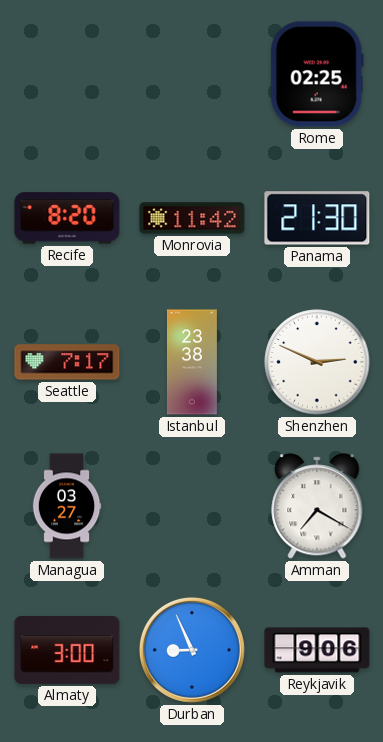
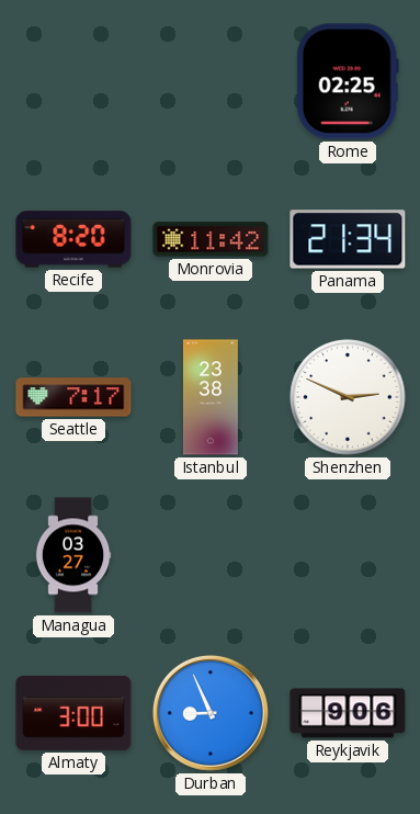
Panama: 21:30 -> 21:34 (348, 239)
Amman: 7:20 -> none (317, 506)
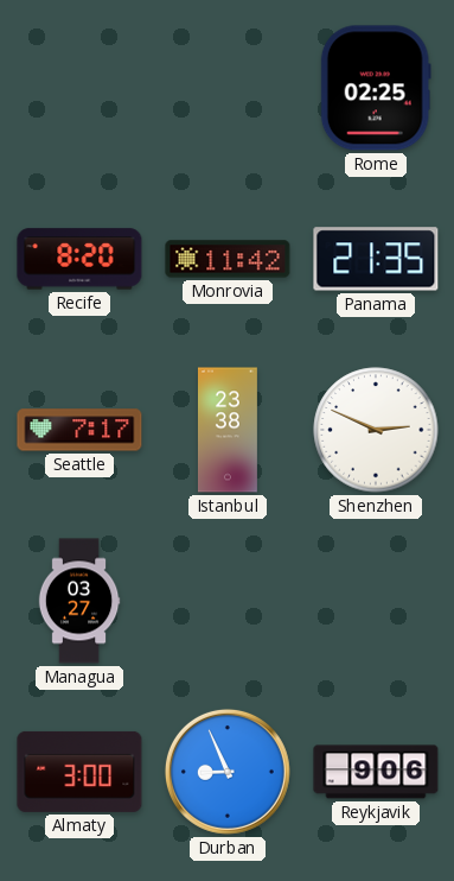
Panama: 21:34 -> 21:35 (376, 259)
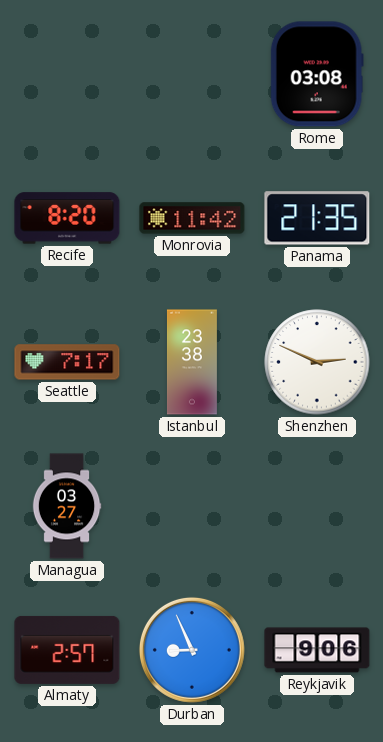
Rome: 02:25 -> 03:08 (317, 74)
Almaty: 3:00 -> 2:57 (67, 650)
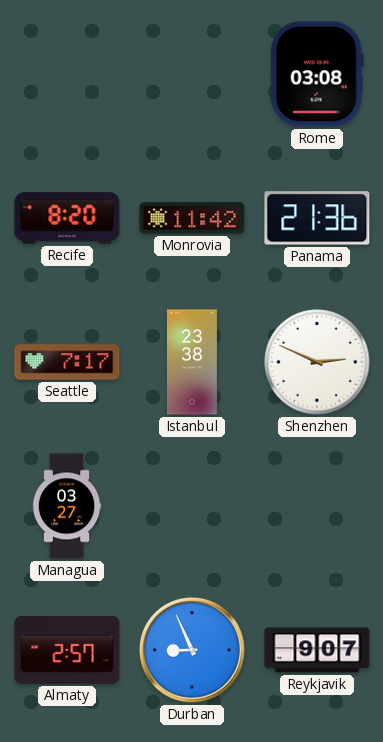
Panama: 21:35 -> 21:36 (317, 218)
Reykjavik: 9:06 -> 9:07 (317, 650)
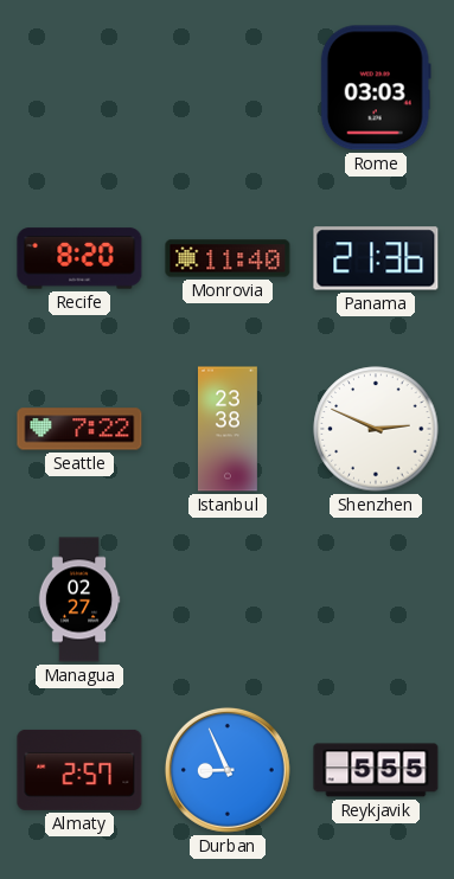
Rome: 03:08 -> 03:03 (376, 88)
Monrovia: 11:42 -> 11:40 (228, 258)
Seattle: 7:17 -> 7:22 (79, 429)
Managua: 03:27 -> 02:27 (79, 599)
Reykjavik: 9:07 -> 5:55 (376, 770)
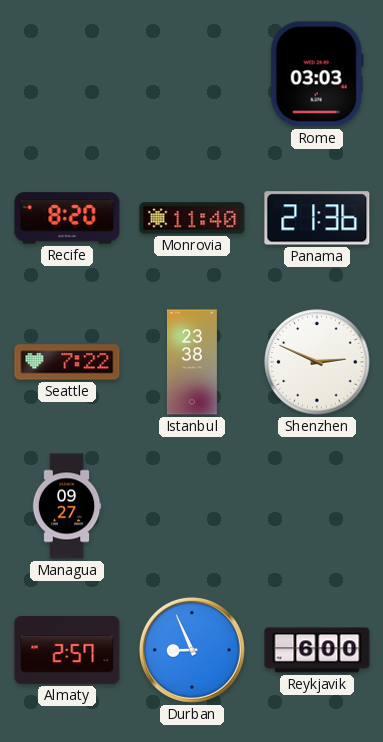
Managua: 02:27 -> 09:27 (67, 506)
Reykjavik: 5:55 -> 6:00 (317, 650)
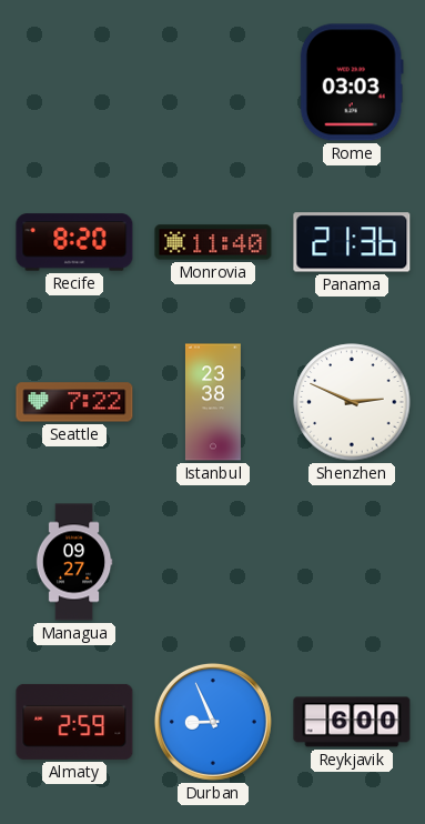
Almaty: 2:57 -> 2:59 (74, 722)
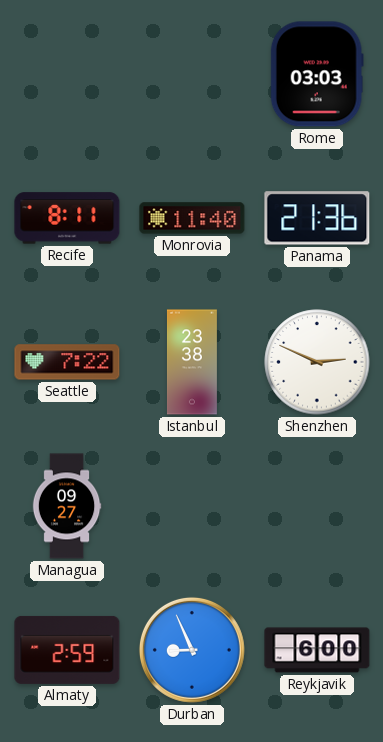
Recife: 8:20 -> 8:11 (67, 218)
